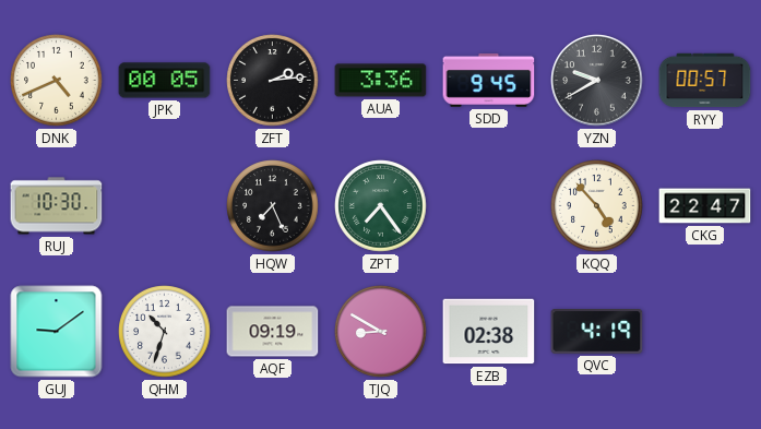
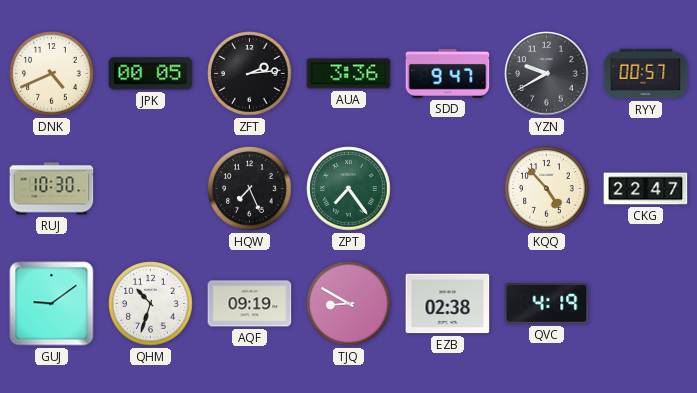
SDD: 9:45 -> 9:47 (448, 73)
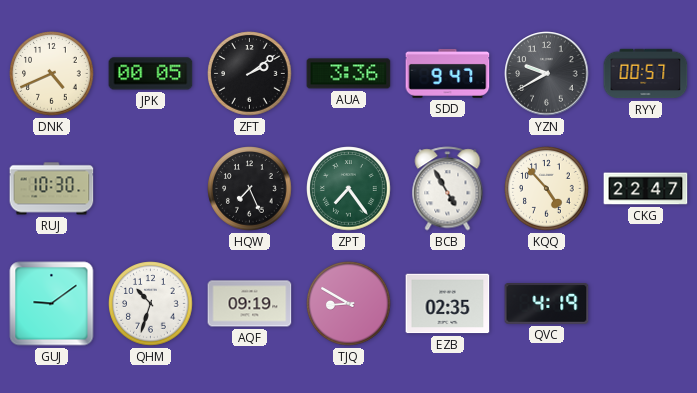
ZFT: 2:14 -> 2:09 (250, 74)
BCB: none -> 4:55 (448, 189)
EZB: 02:38 -> 02:35 (448, 304)
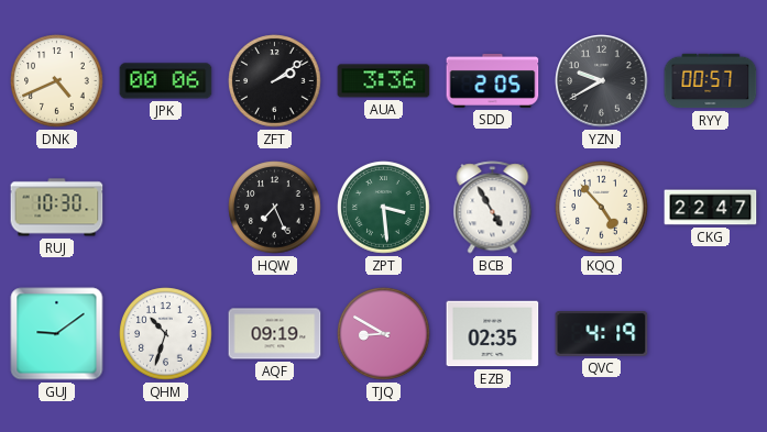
JPK: 00:05 -> 00:06 (166, 81)
SDD: 9:47 -> 2:05 (493, 80)
ZPT: 7:24 -> 3:29 (384, 208)
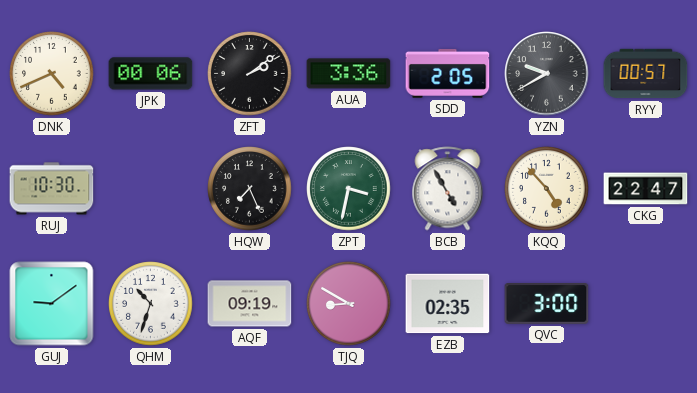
ZPT: 3:29 -> 3:32 (349, 189)
QVC: 4:19 -> 3:00 (547, 304)
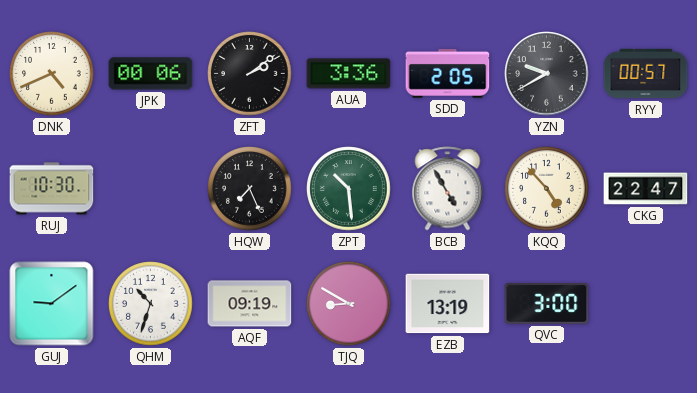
ZPT: 3:32 -> 10:29 (349, 189)
EZB: 02:35 -> 13:19 (448, 304)
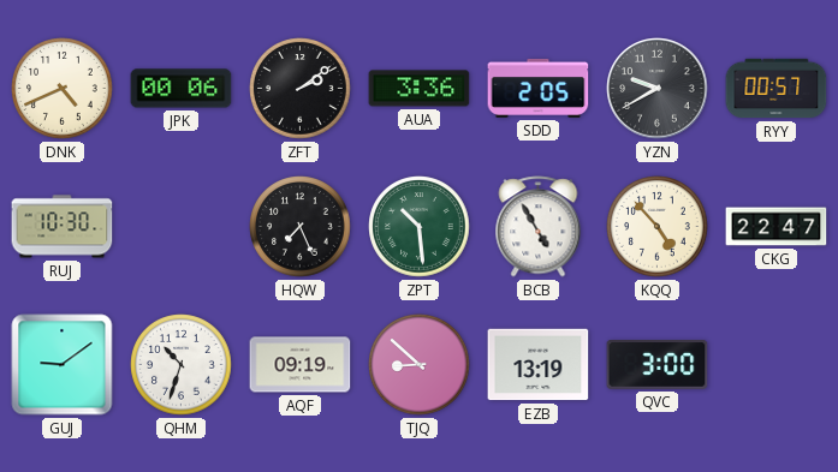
TJQ: 8:50 -> 8:52 (420, 365)
